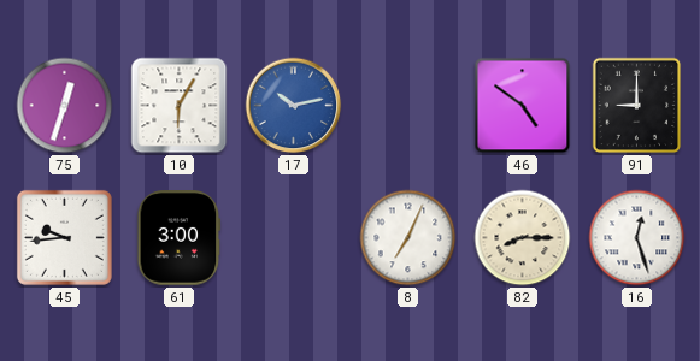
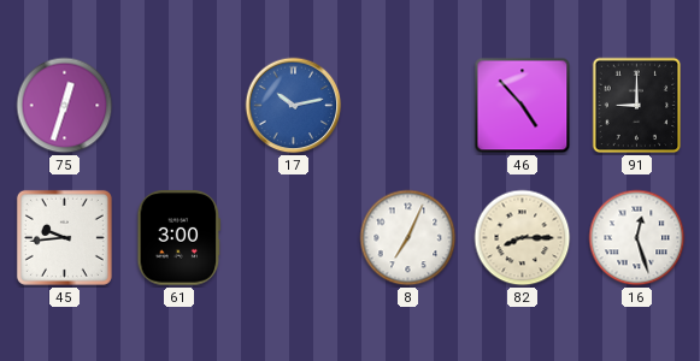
10: 6:05 -> none (180, 106)
46: 4:51 -> 4:53 (523, 106)
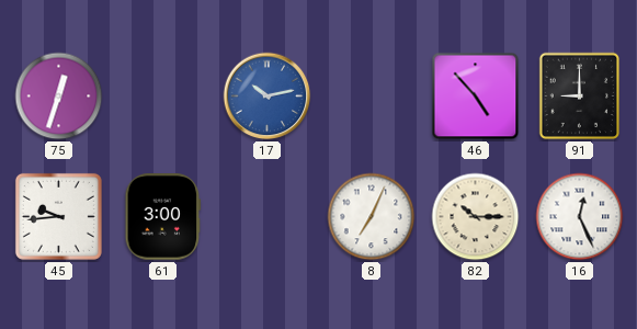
82: 8:15 -> 10:15 (476, 217)
16: 12:27 -> 12:26 (580, 217)
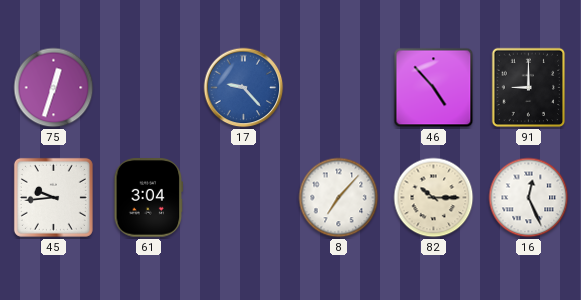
17: 10:13 -> 9:23 (244, 88)
61: 3:00 -> 3:04 (149, 198)
8: 7:04 -> 7:07 (339, 198)
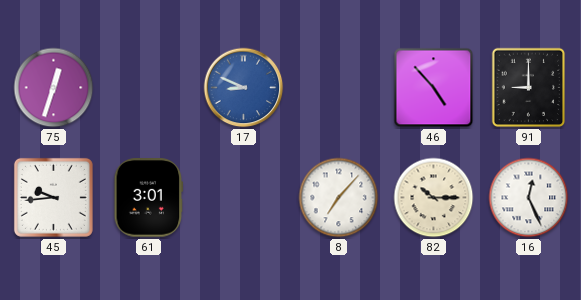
17: 9:23 -> 8:49 (244, 88)
61: 3:04 -> 3:01 (149, 198)
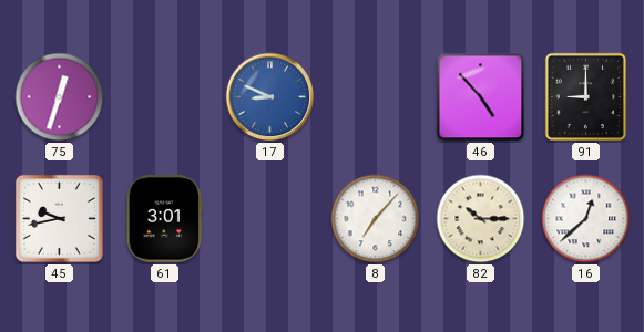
45: 9:44 -> 9:43 (59, 218)
16: 12:26 -> 12:38 (586, 219)
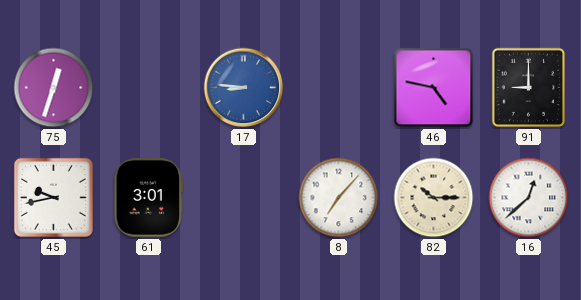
17: 8:49 -> 8:46 (244, 88)
46: 4:53 -> 4:47 (434, 88)
